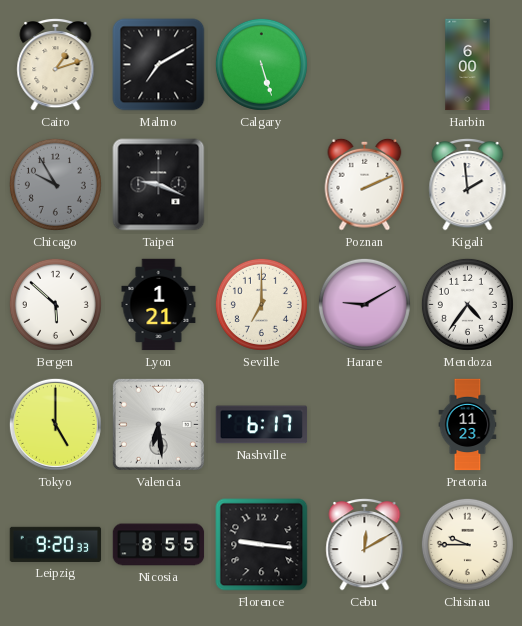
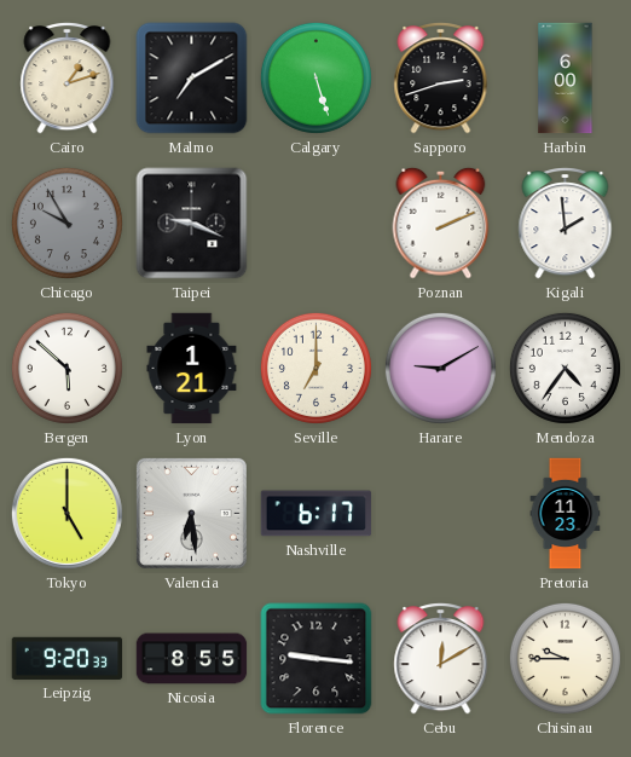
Sapporo: none -> 2:42 (441, 79)
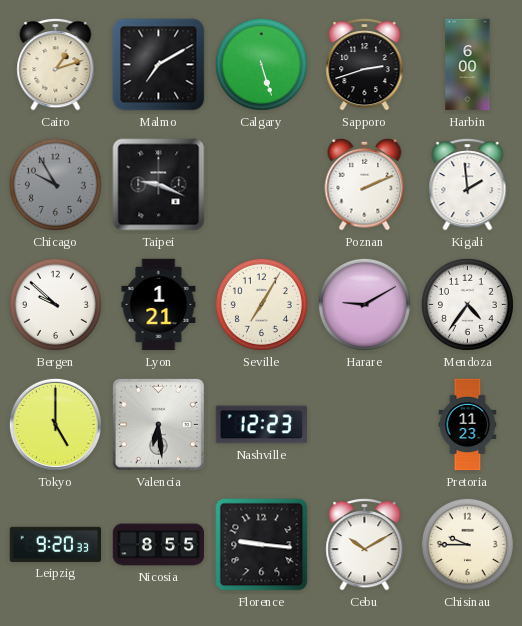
Bergen: 5:52 -> 9:52 (55, 304)
Seville: 7:00 -> 7:05 (261, 304)
Nashville: 6:17 -> 12:23 (262, 425)
Cebu: 12:10 -> 10:10 (365, 545)
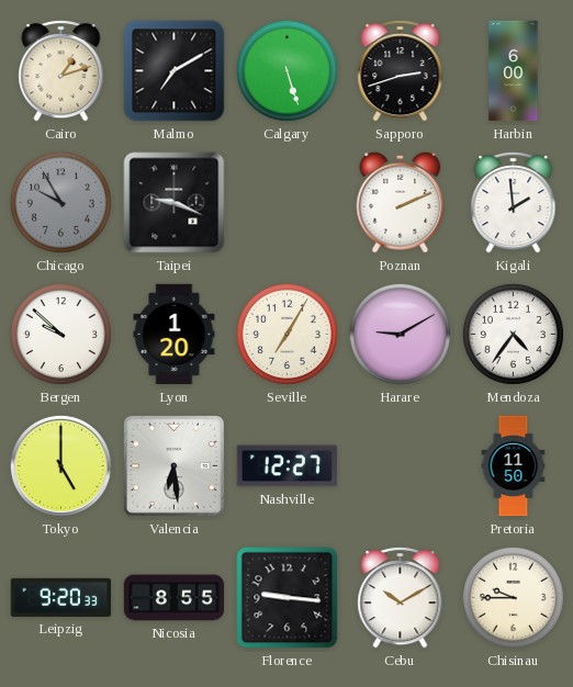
Lyon: 1:21 -> 1:20 (175, 335)
Nashville: 12:23 -> 12:27 (288, 466)
Pretoria: 11:23 -> 11:50 (514, 466)
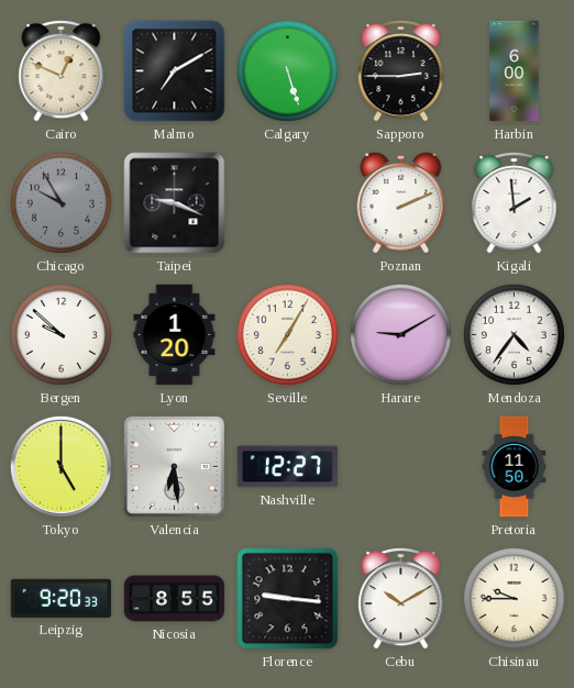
Cairo: 1:12 -> 12:49 (62, 71)
Sapporo: 2:42 -> 2:45 (401, 71)
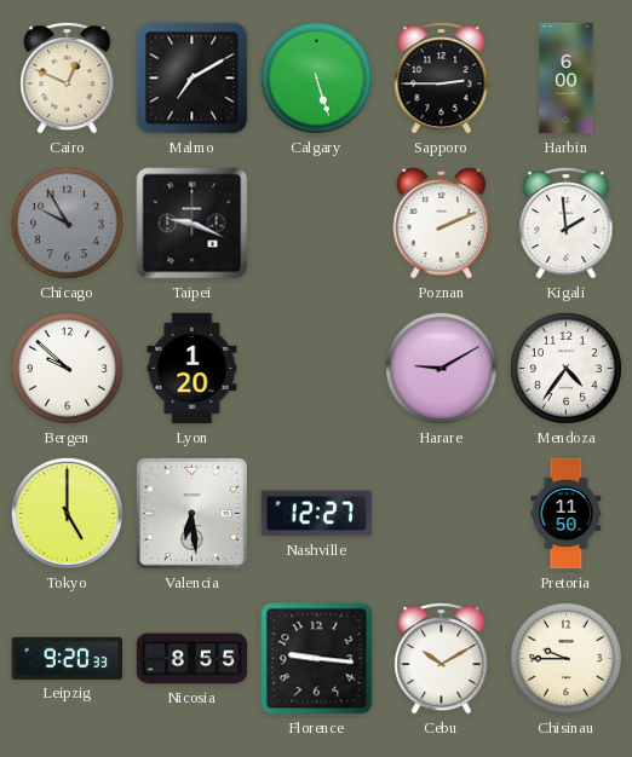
Seville: 7:05 -> none (287, 334)
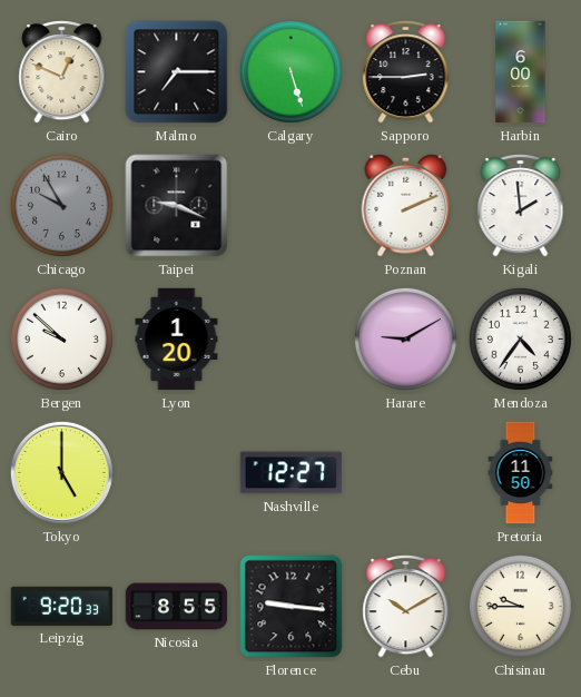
Malmo: 7:10 -> 7:15 (177, 72)
Valencia: 6:29 -> none (191, 513)
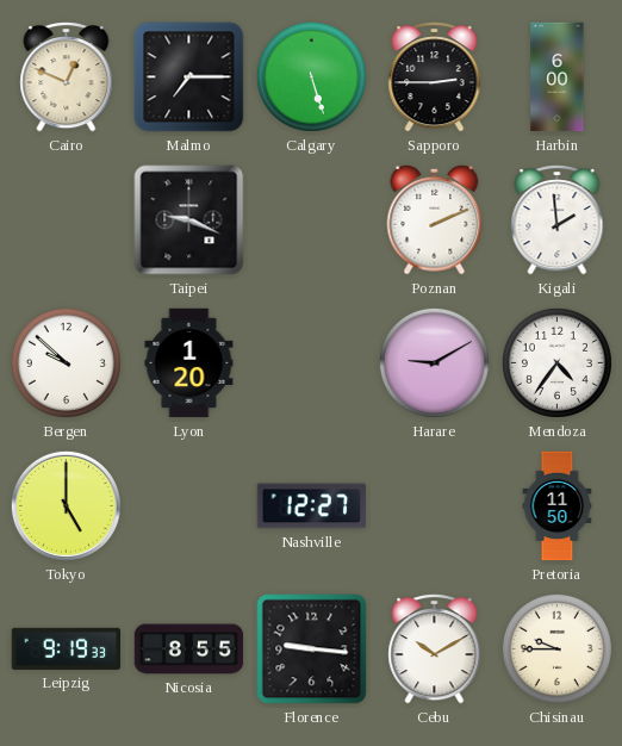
Chicago: 9:55 -> none (61, 205)
Leipzig: 9:20 -> 9:19 (67, 648)
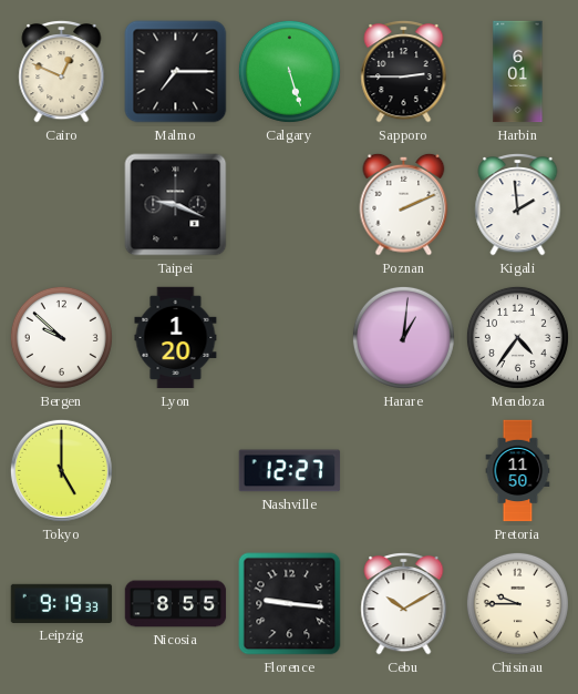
Harbin: 6:00 -> 6:01 (518, 72)
Harare: 9:10 -> 1:01 (403, 337)
